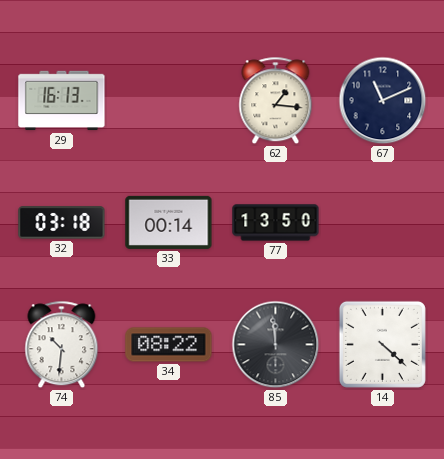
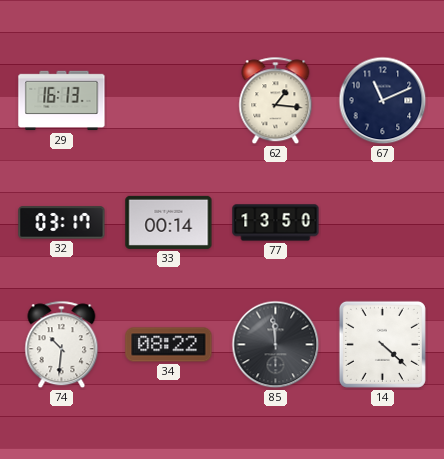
32: 03:18 -> 03:17 (62, 223)
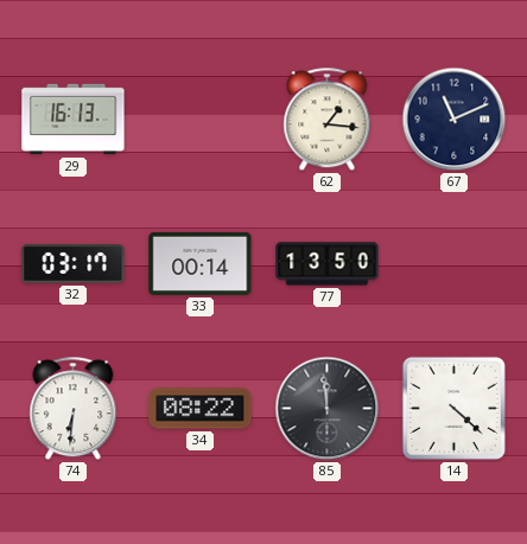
74: 10:31 -> 6:31 (74, 409)
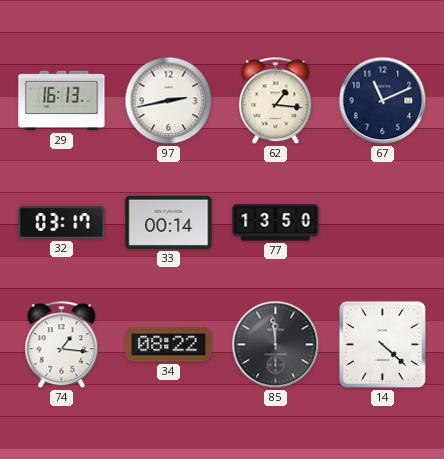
97: none -> 2:43 (169, 101)
74: 6:31 -> 1:16 (62, 345)
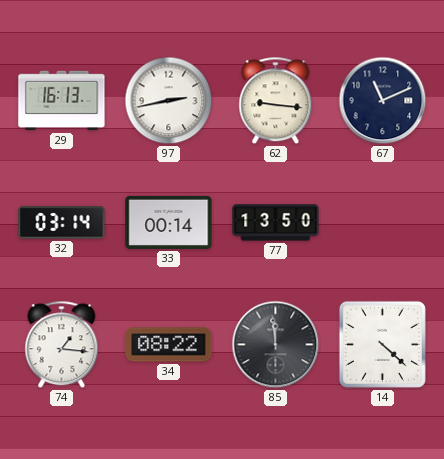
62: 1:16 -> 9:16 (276, 101)
32: 03:17 -> 03:14 (62, 223)
